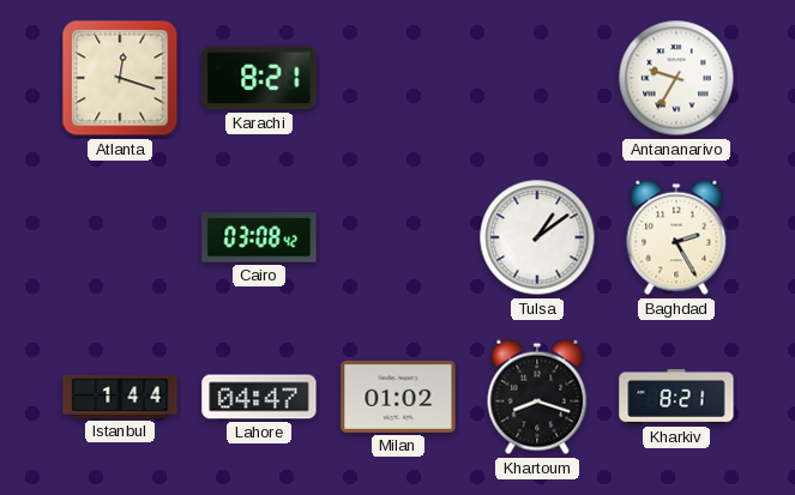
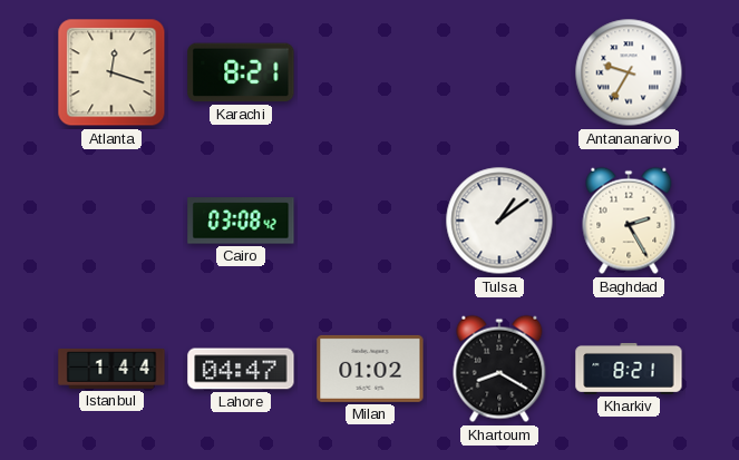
Khartoum: 8:18 -> 8:20 (499, 369)
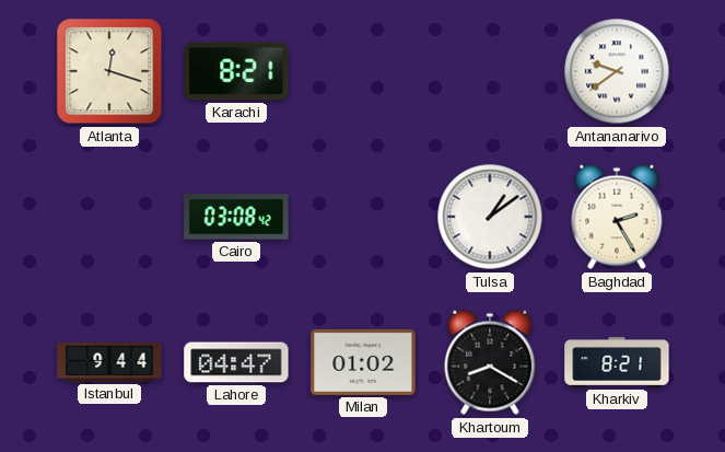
Antananarivo: 9:35 -> 9:39 (617, 71)
Istanbul: 1:44 -> 9:44 (109, 362)
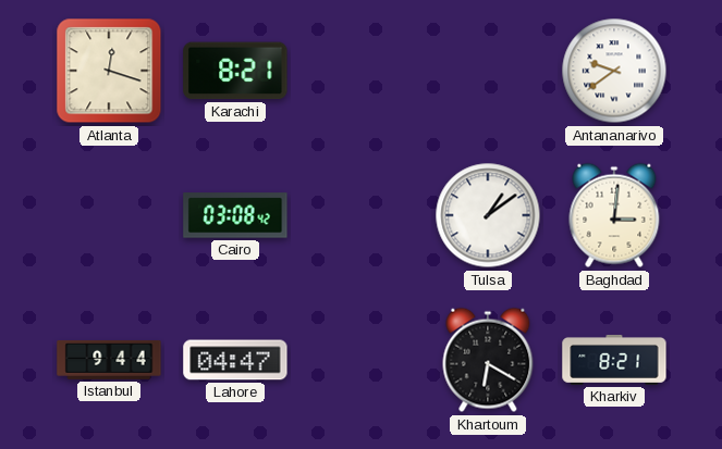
Baghdad: 2:25 -> 3:01 (614, 215)
Milan: 01:02 -> none (363, 362)
Khartoum: 8:20 -> 6:20 (488, 360)
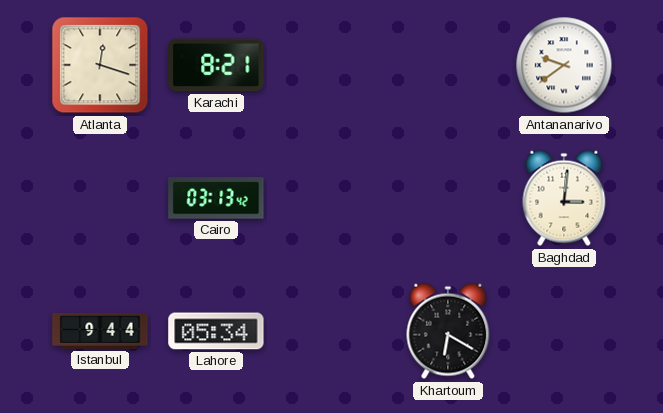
Cairo: 03:08 -> 03:13 (216, 198)
Tulsa: 1:09 -> none (488, 215)
Lahore: 04:47 -> 05:34 (216, 331)
Kharkiv: 8:21 -> none (614, 360)
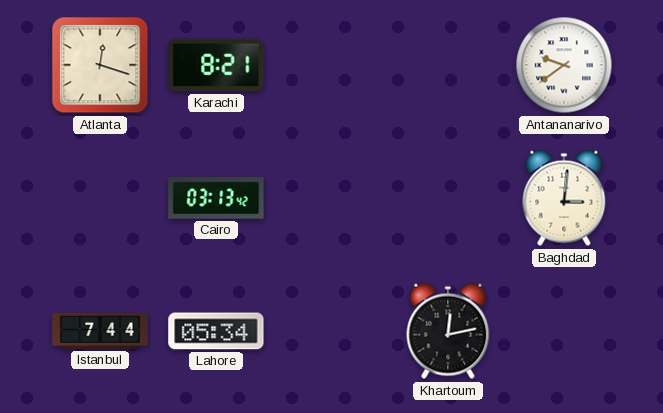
Istanbul: 9:44 -> 7:44 (100, 331)
Khartoum: 6:20 -> 12:13 (448, 331)
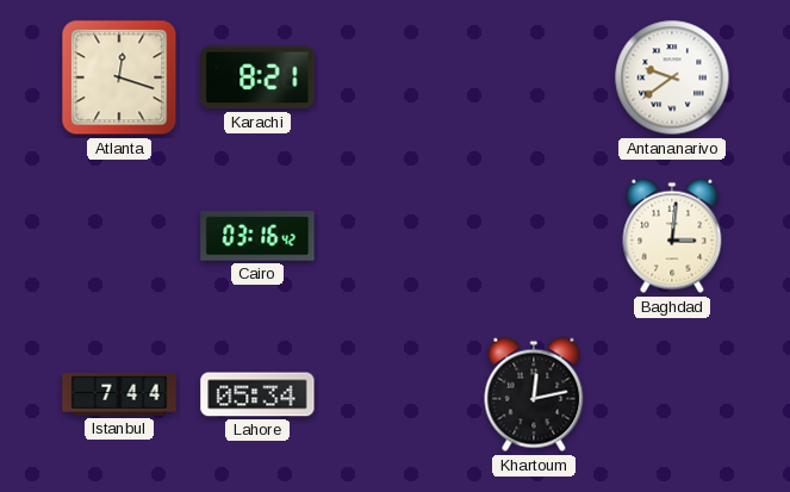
Cairo: 03:13 -> 03:16 (257, 236)
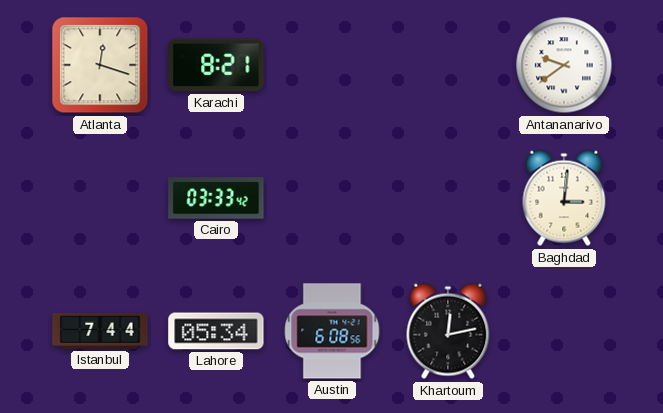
Cairo: 03:16 -> 03:33 (216, 198)
Austin: none -> 6:08 (332, 331)
